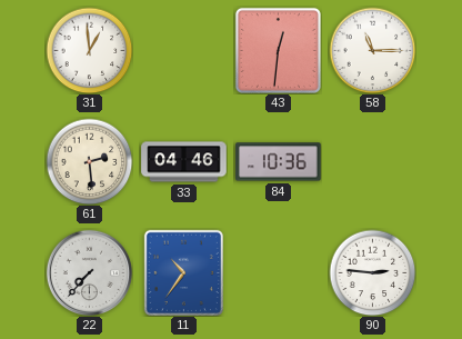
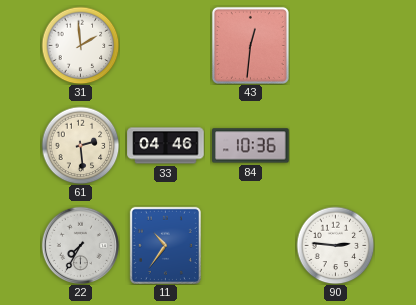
31: 12:59 -> 1:59 (80, 45)
58: 11:15 -> none (372, 50)
22: 7:37 -> 7:35 (80, 245)
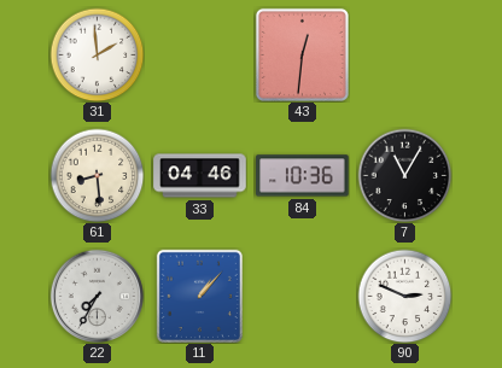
61: 2:29 -> 8:29 (97, 175)
7: none -> 11:05 (404, 175)
11: 10:36 -> 1:07 (199, 296)
90: 2:46 -> 2:49 (404, 296)
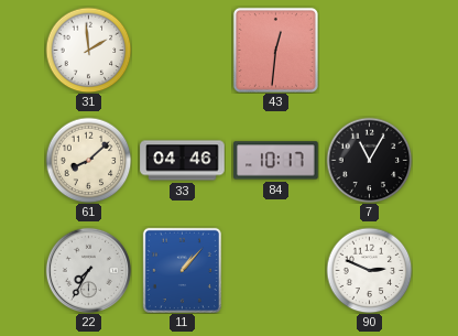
61: 8:29 -> 8:08 (88, 160)
84: 10:36 -> 10:17 (276, 161)
